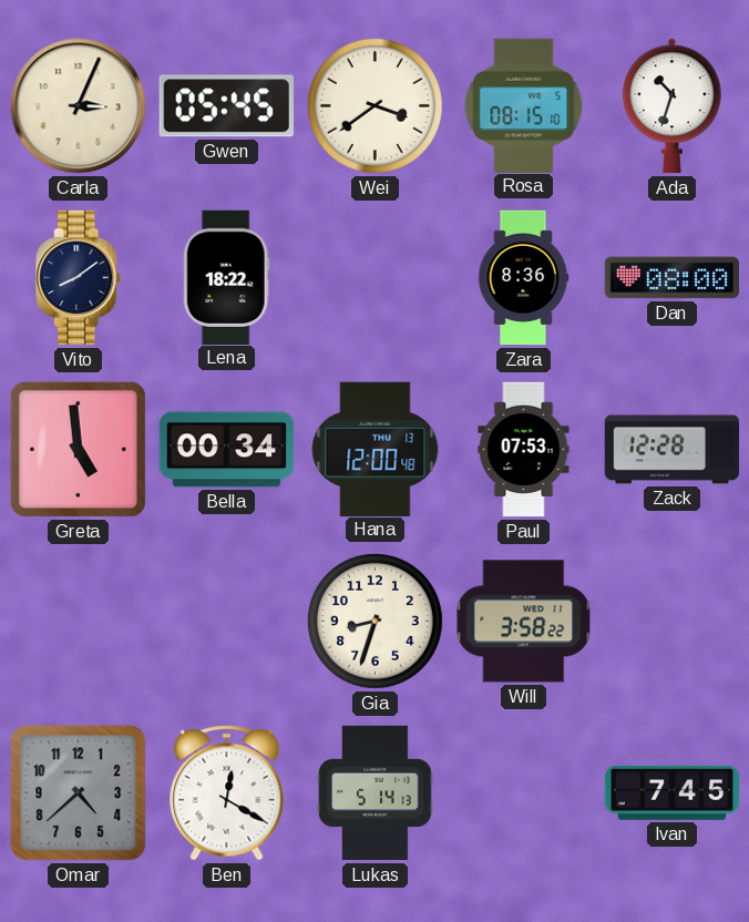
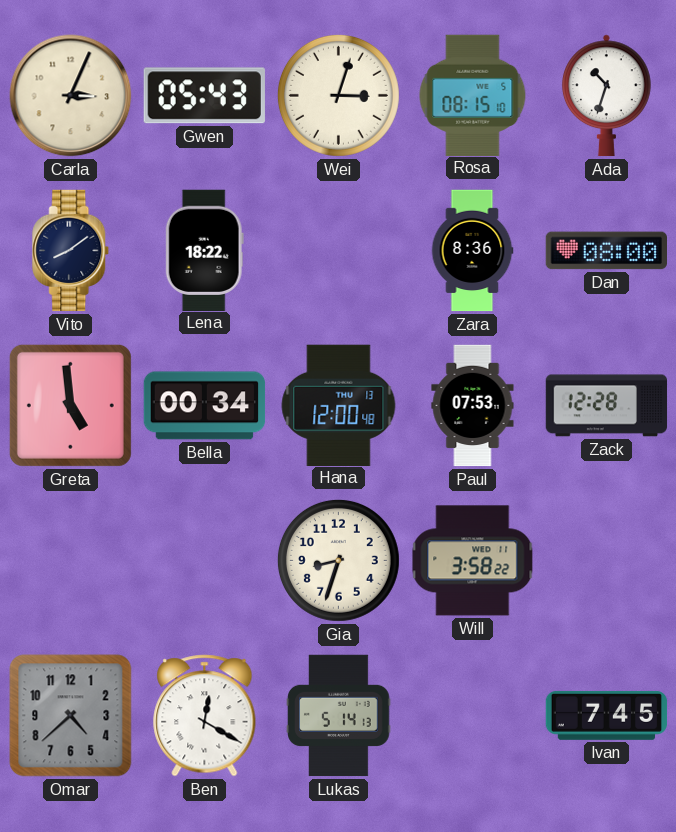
Gwen: 05:45 -> 05:43 (204, 96)
Wei: 3:39 -> 3:03 (338, 95)
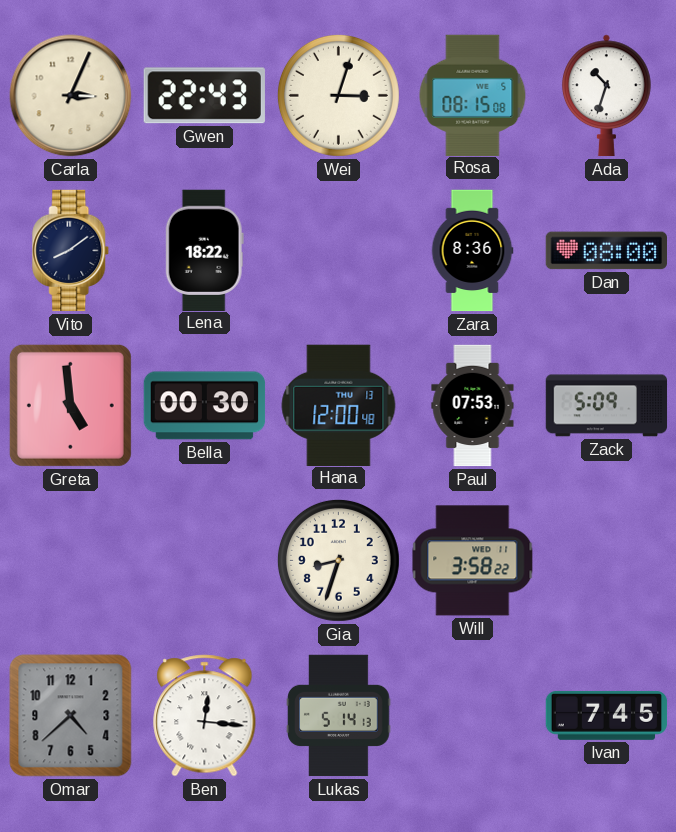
Gwen: 05:43 -> 22:43 (204, 96)
Rosa: 08:15:10 -> 08:15:08 (473, 95)
Bella: 00:34 -> 00:30 (205, 406)
Zack: 12:28 -> 5:09 (607, 406)
Ben: 12:20 -> 12:16 (205, 716)
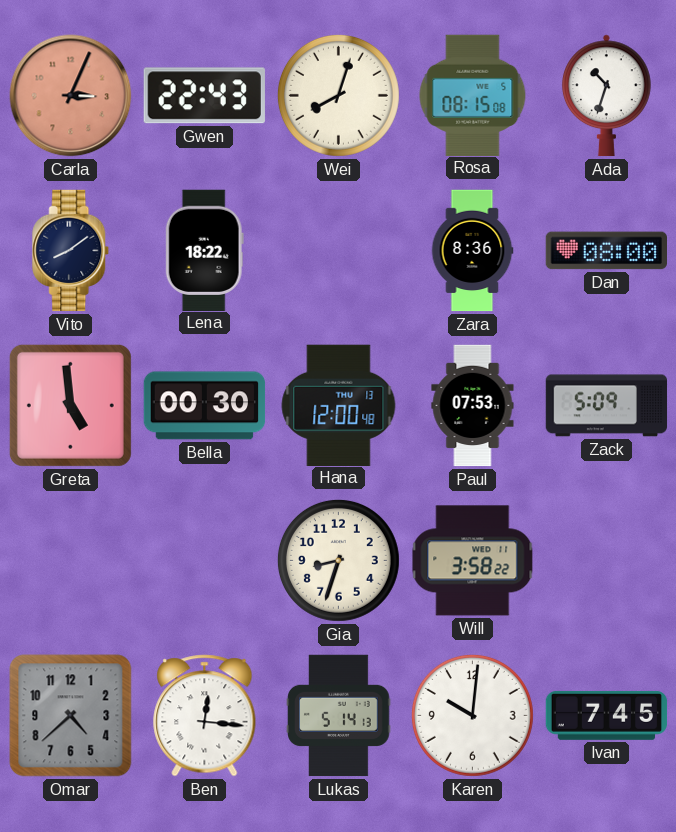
Carla dial: cream -> salmon (71, 96)
Wei: 3:03 -> 8:03 (338, 95)
Karen: none -> 10:01 (472, 715)
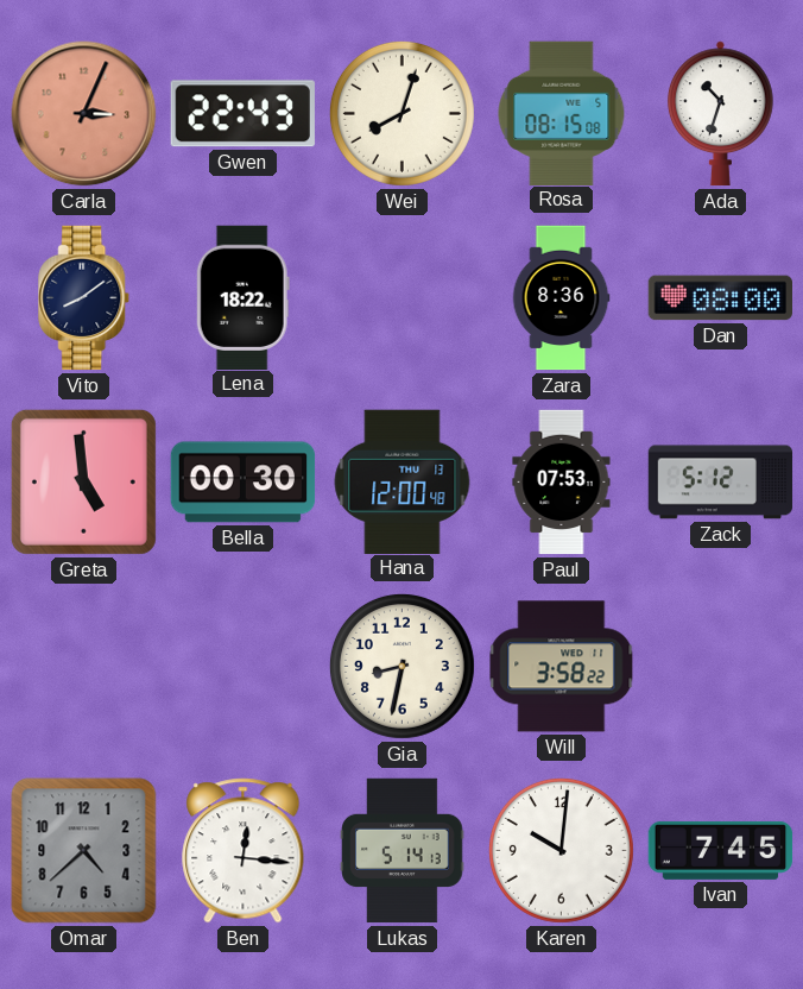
Zack: 5:09 -> 5:12 (721, 483)
Gia: 8:33 -> 8:32 (401, 666)
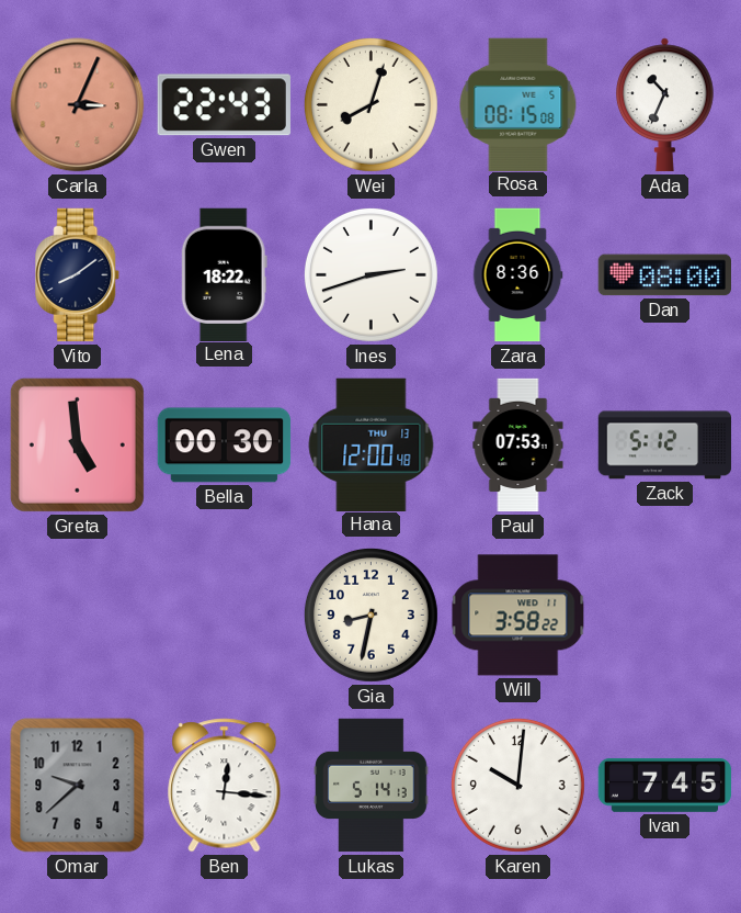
Ada: 10:33 -> 10:34 (664, 105)
Ines: none -> 2:42 (371, 274)
Omar: 4:38 -> 9:38 (78, 786)
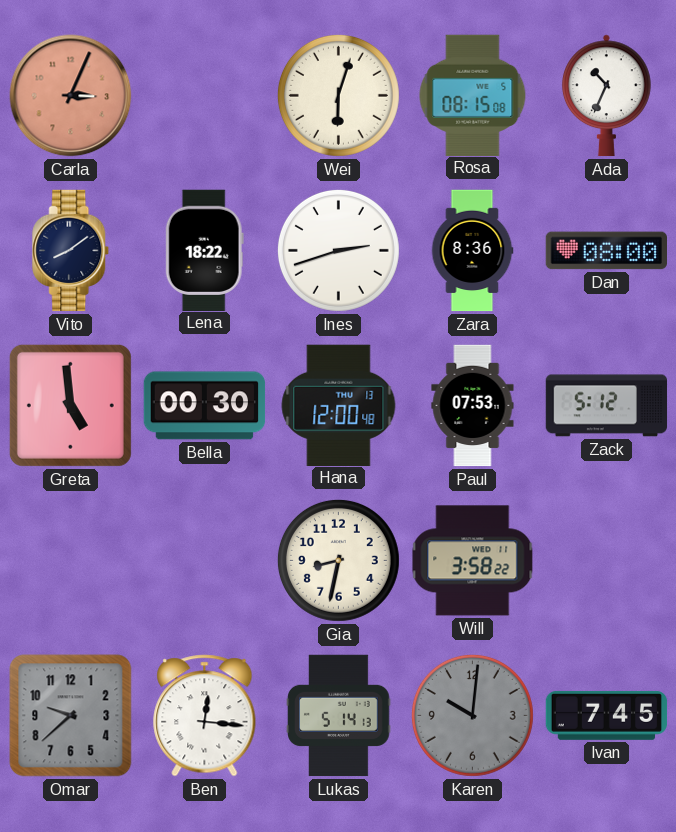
Gwen: 22:43 -> none (224, 105)
Wei: 8:03 -> 6:03 (338, 95)
Karen dial: white -> grey (472, 715)
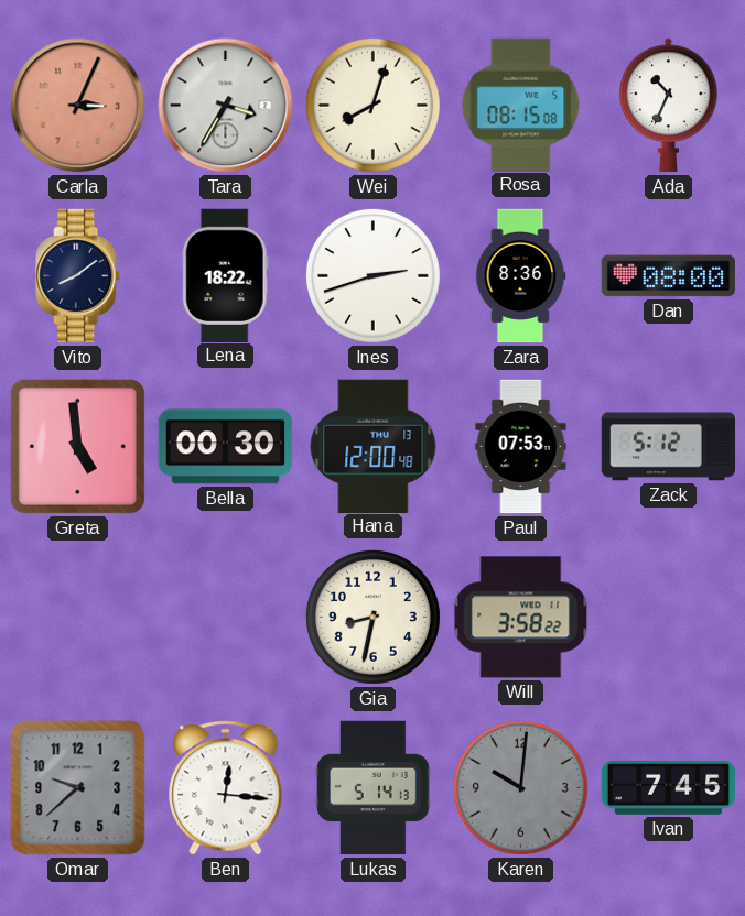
Tara: none -> 3:35 (226, 106)
Wei: 6:03 -> 8:03 (372, 105)
